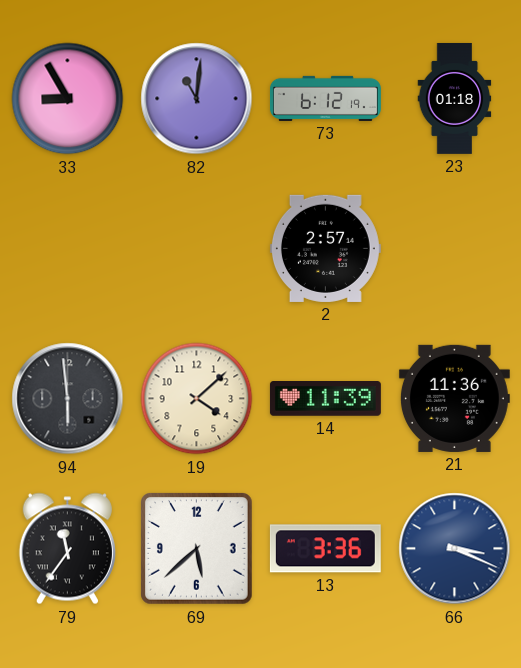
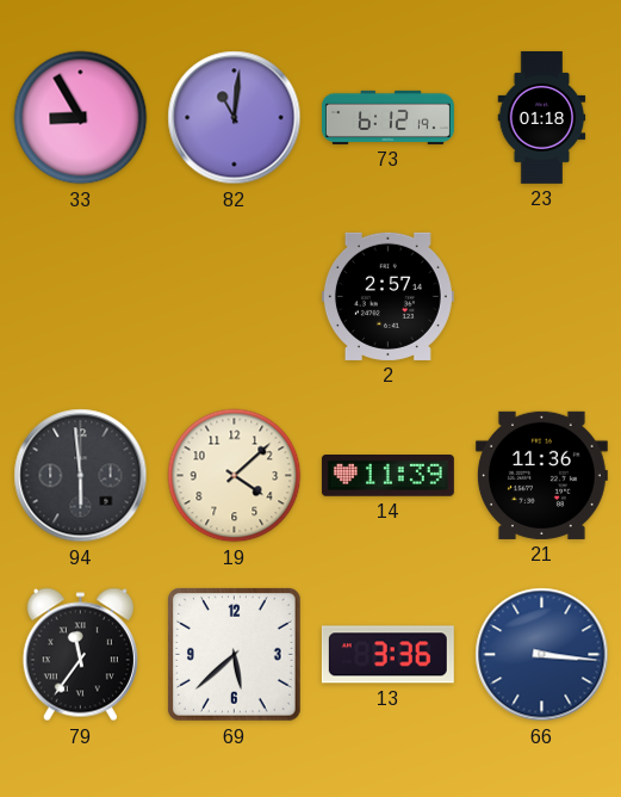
66: 3:19 -> 3:16 (542, 655)
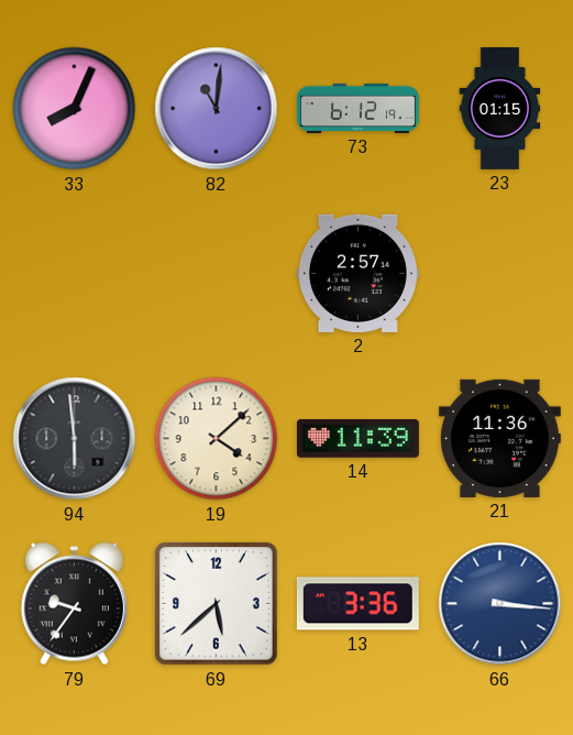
33: 8:55 -> 8:04 (75, 109)
23: 01:18 -> 01:15 (500, 108)
79: 11:36 -> 9:36 (74, 604)
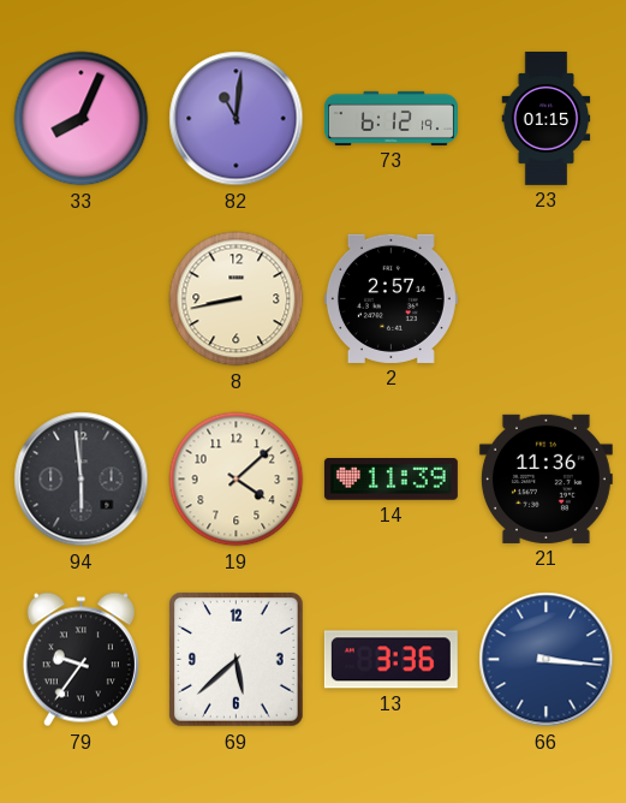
8: none -> 8:43 (237, 299)
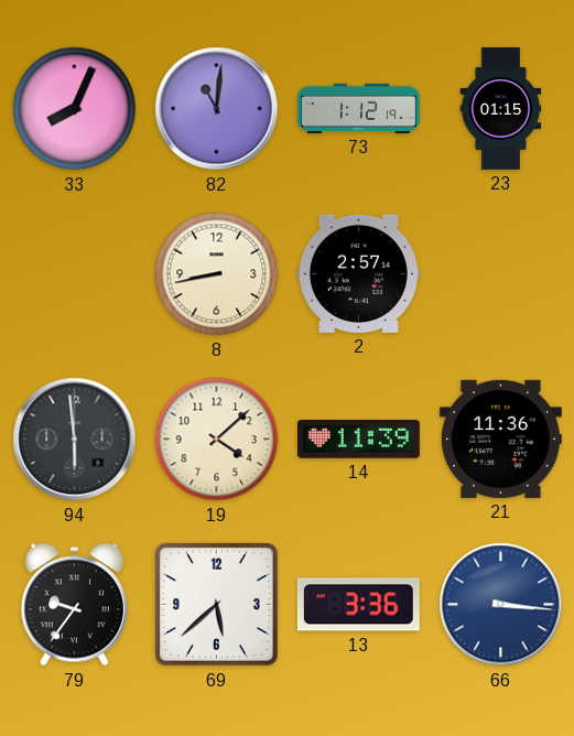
73: 6:12 -> 1:12 (358, 108)
